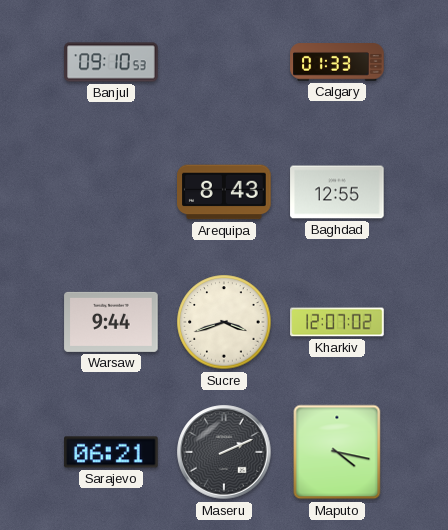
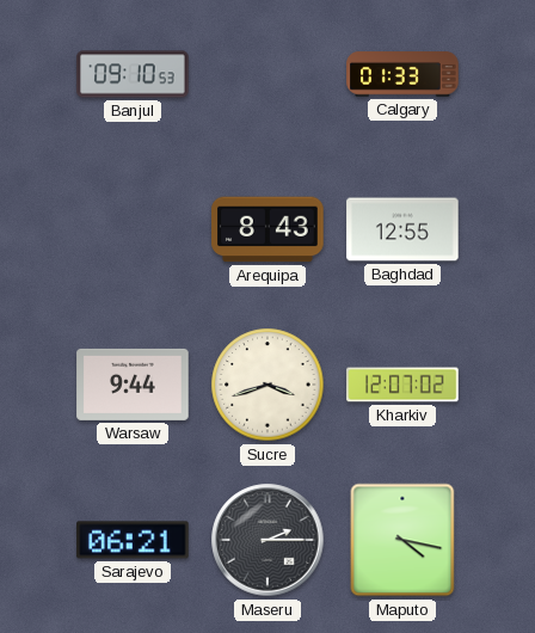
Maseru: 2:11 -> 2:15 (267, 540)
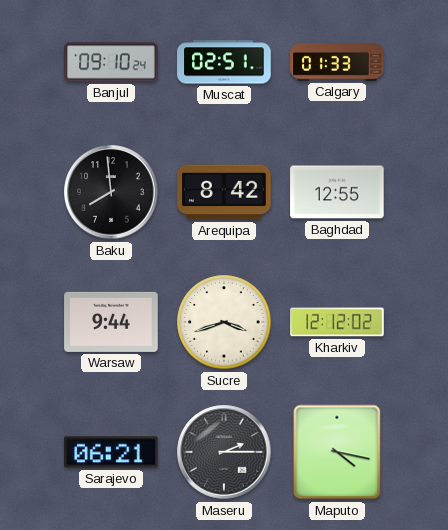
Banjul: 09:10:53 -> 09:10:24 (111, 62)
Muscat: none -> 02:51 (224, 62)
Baku: none -> 7:59 (111, 192)
Arequipa: 8:43 -> 8:42 (224, 192)
Kharkiv: 12:07 -> 12:12 (337, 322)
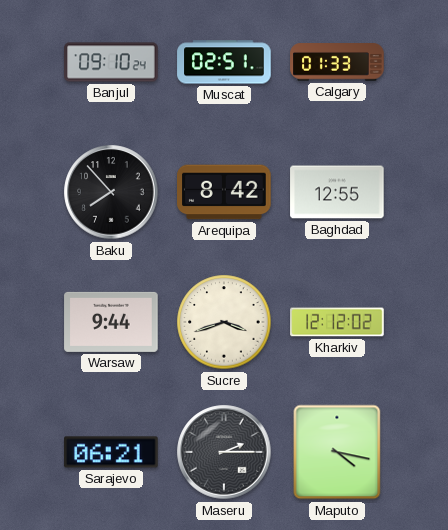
Baku: 7:59 -> 7:53 (111, 192)
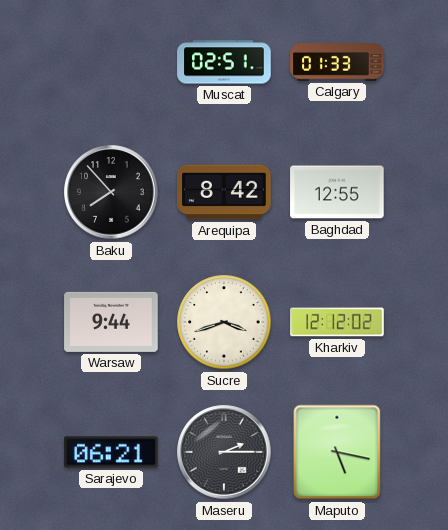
Banjul: 09:10 -> none (111, 62)
Maputo: 4:17 -> 5:17 (337, 452)
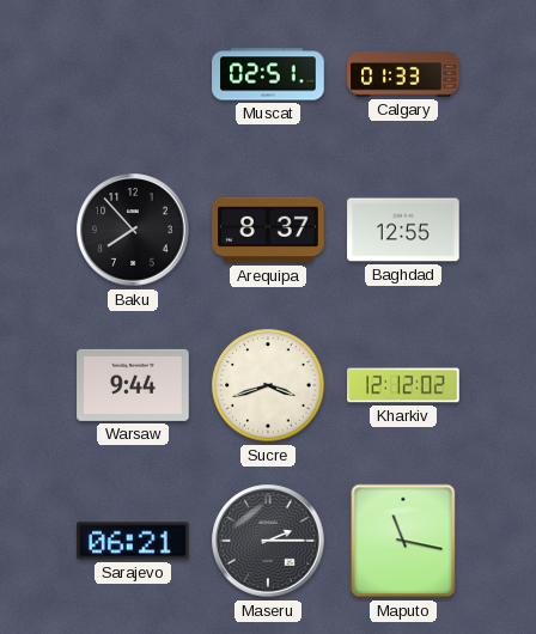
Arequipa: 8:42 -> 8:37 (268, 230)
Maputo: 5:17 -> 11:17 (403, 541)
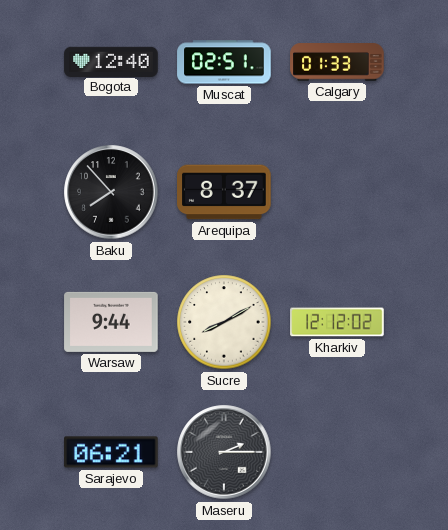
Bogota: none -> 12:40 (111, 61)
Baghdad: 12:55 -> none (403, 230)
Sucre: 3:42 -> 8:10 (224, 322)
Maputo: 11:17 -> none (403, 541)
